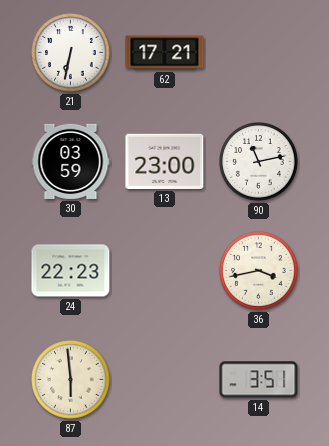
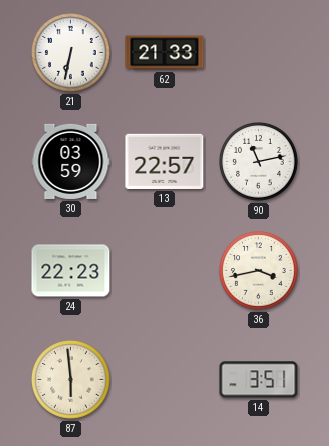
62: 17:21 -> 21:33 (165, 53)
13: 23:00 -> 22:57 (165, 161)
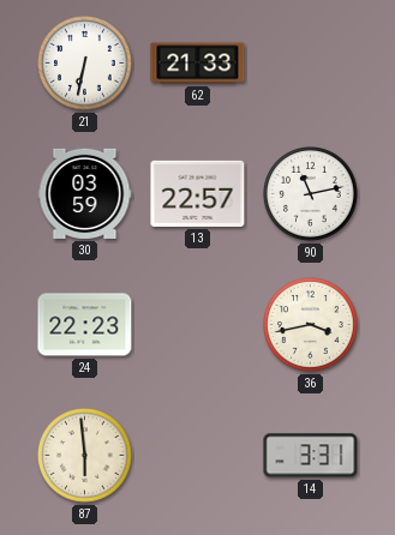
14: 3:51 -> 3:31 (311, 456)
